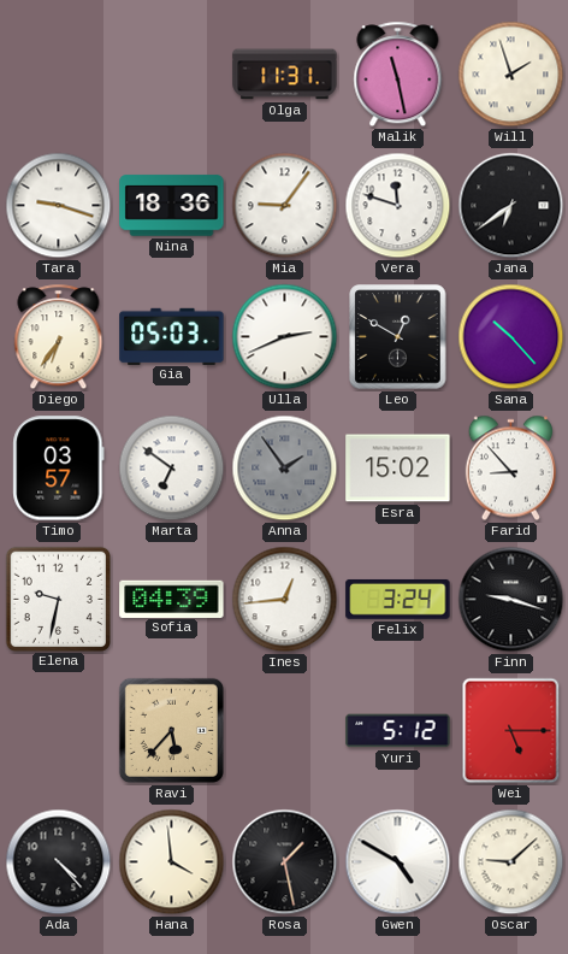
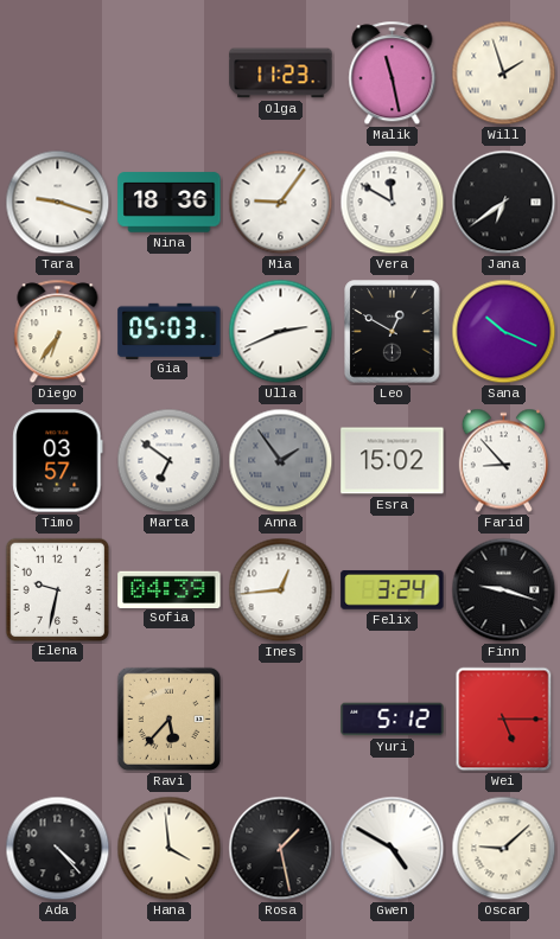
Olga: 11:31 -> 11:23 (281, 74)
Vera: 11:48 -> 11:50 (393, 203)
Sana: 10:23 -> 10:19 (504, 332)
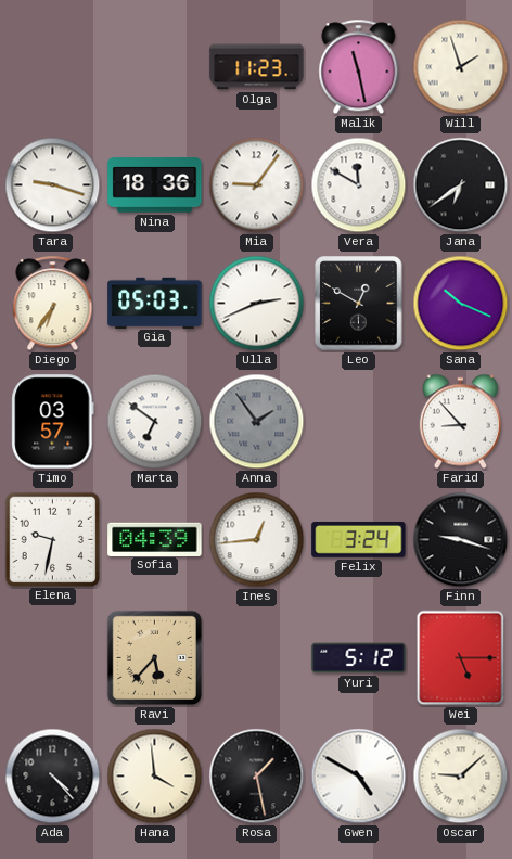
Esra: 15:02 -> none (393, 461)
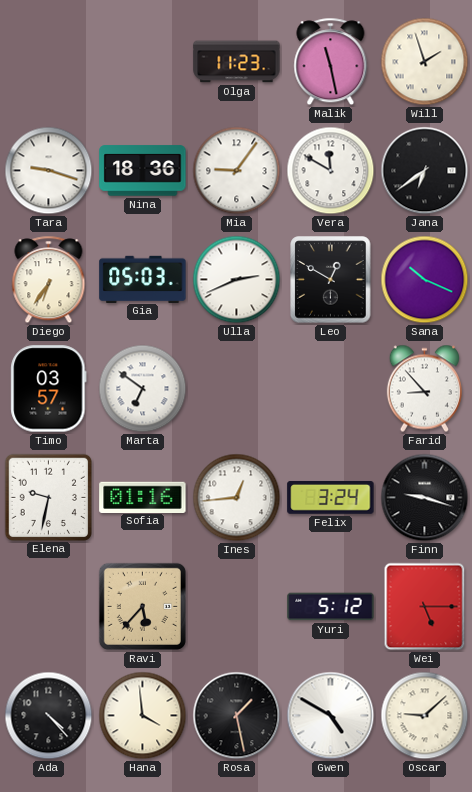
Anna: 1:54 -> none (257, 422)
Sofia: 04:39 -> 01:16 (143, 497)
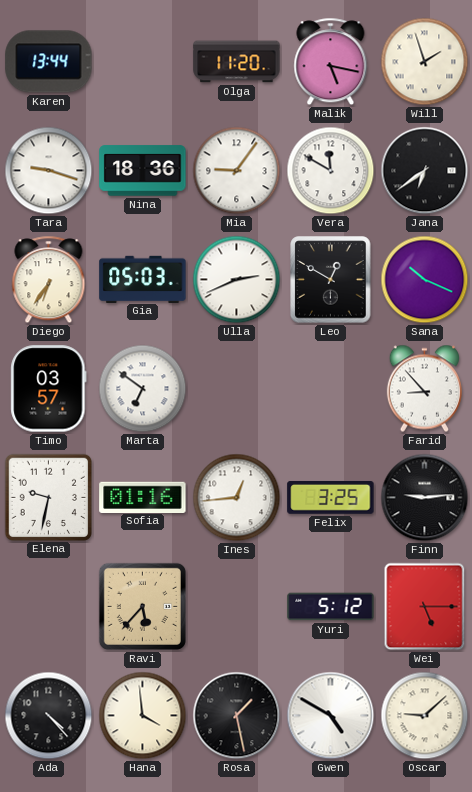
Karen: none -> 13:44 (49, 62)
Olga: 11:23 -> 11:20 (237, 62)
Malik: 11:28 -> 5:17 (331, 62)
Felix: 3:24 -> 3:25 (331, 497)
Finn: 9:18 -> 9:14 (425, 498)
